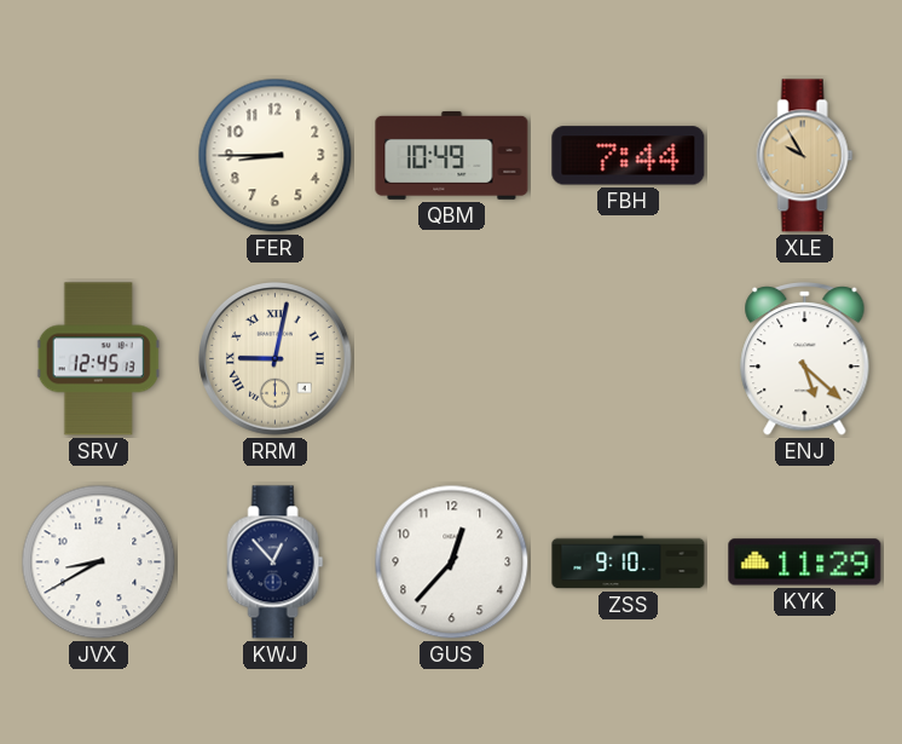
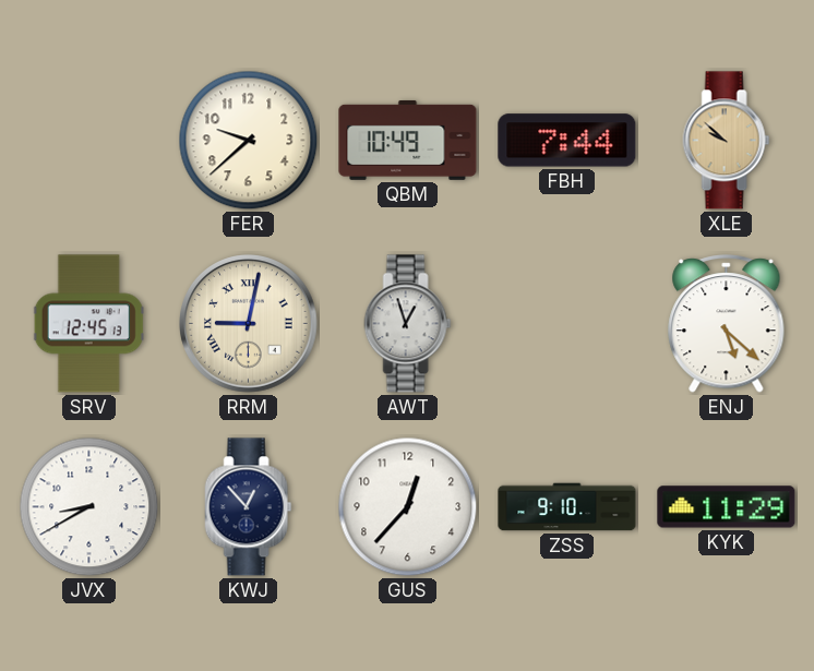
FER: 8:45 -> 9:38 (249, 141)
XLE: 9:55 -> 9:52 (727, 141)
AWT: none -> 12:57 (408, 324)
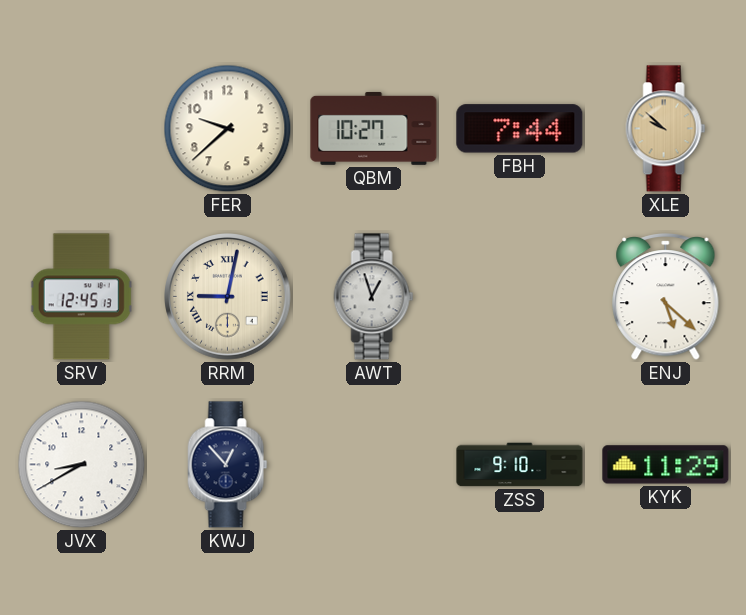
QBM: 10:49 -> 10:27 (374, 128)
GUS: 12:37 -> none (408, 507)
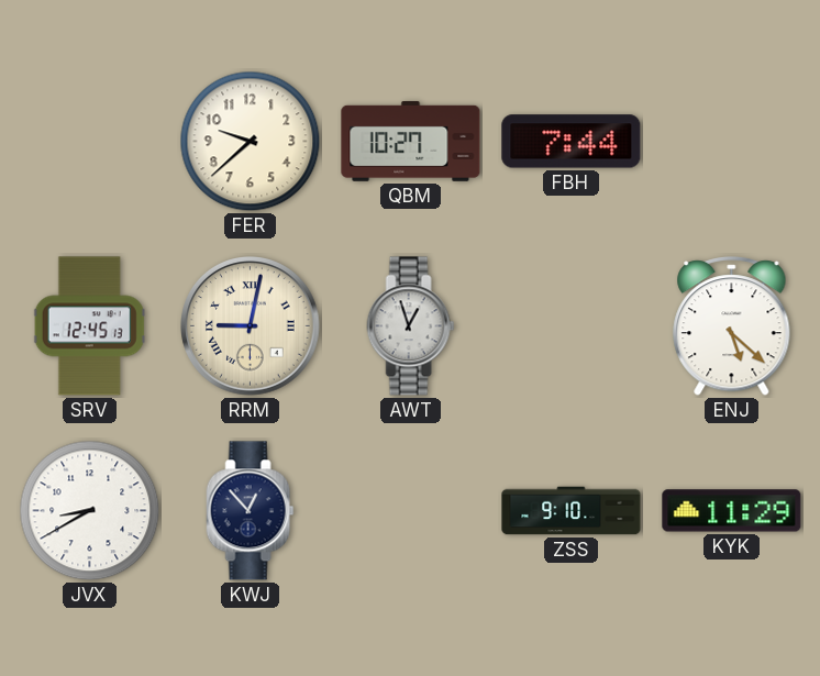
XLE: 9:52 -> none (666, 129)
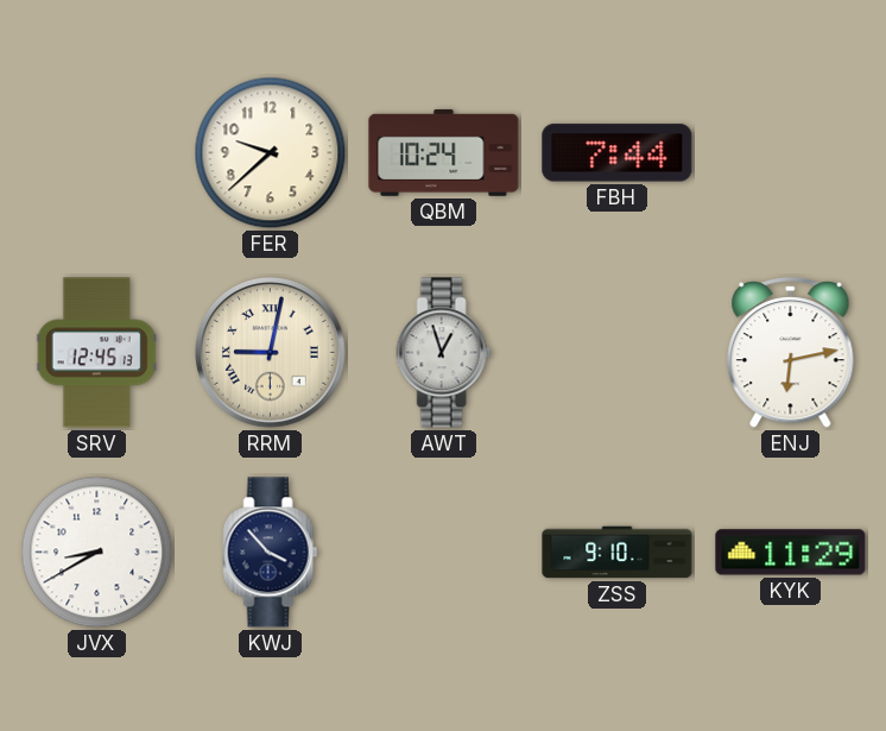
QBM: 10:27 -> 10:24 (444, 152)
ENJ: 5:22 -> 6:13 (791, 353)
KWJ: 12:53 -> 3:53 (271, 553)
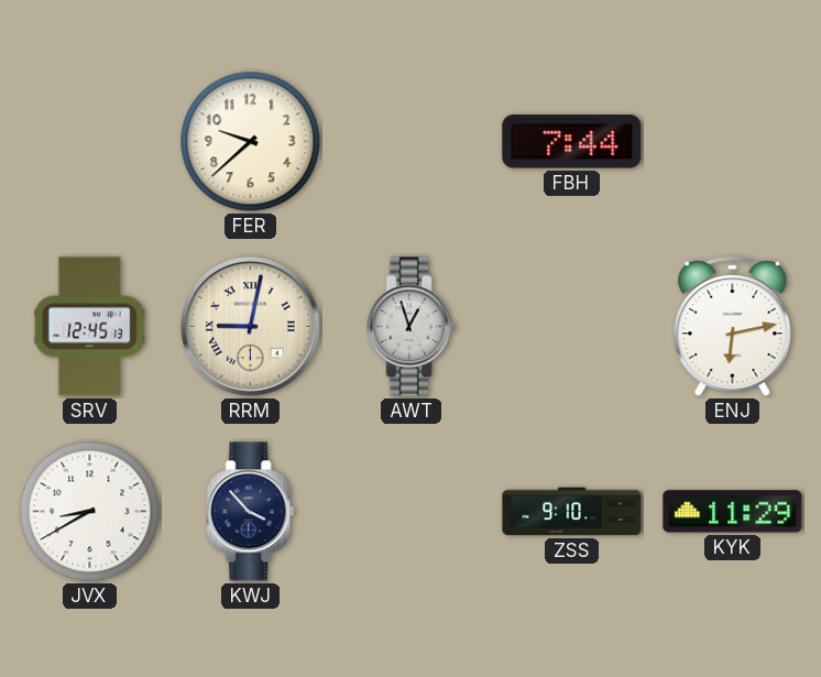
QBM: 10:24 -> none (444, 152)
